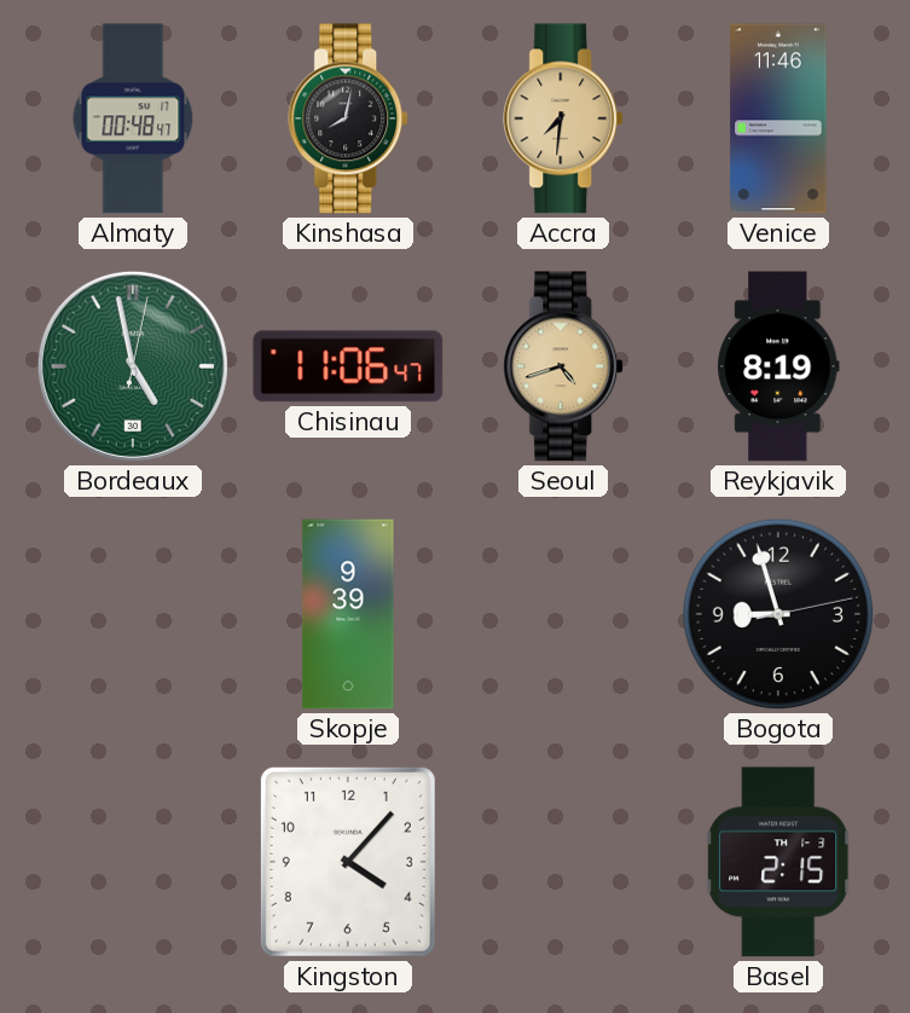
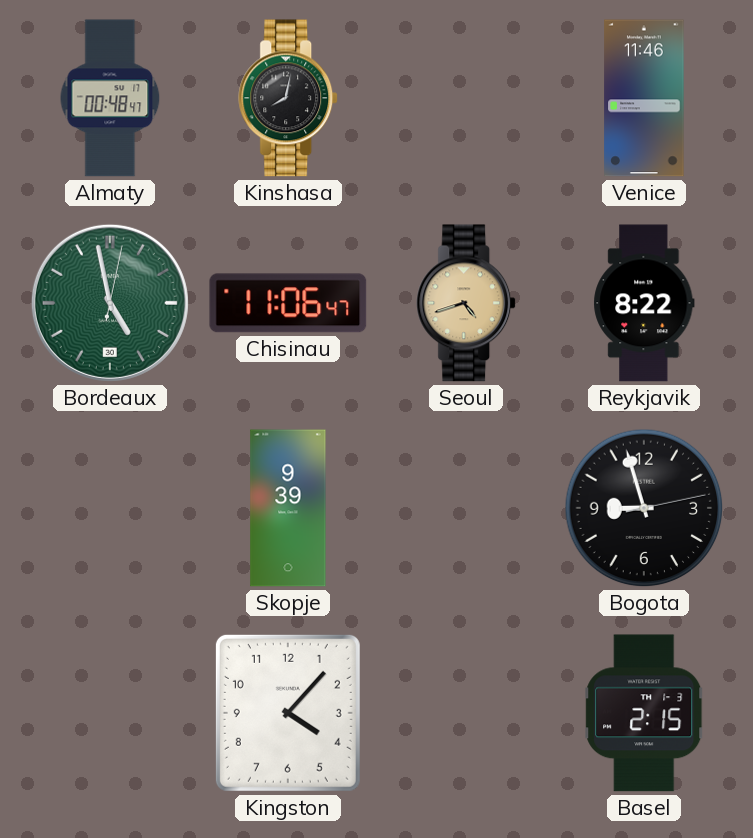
Accra: 7:31 -> none (564, 118)
Reykjavik: 8:19 -> 8:22 (644, 303)
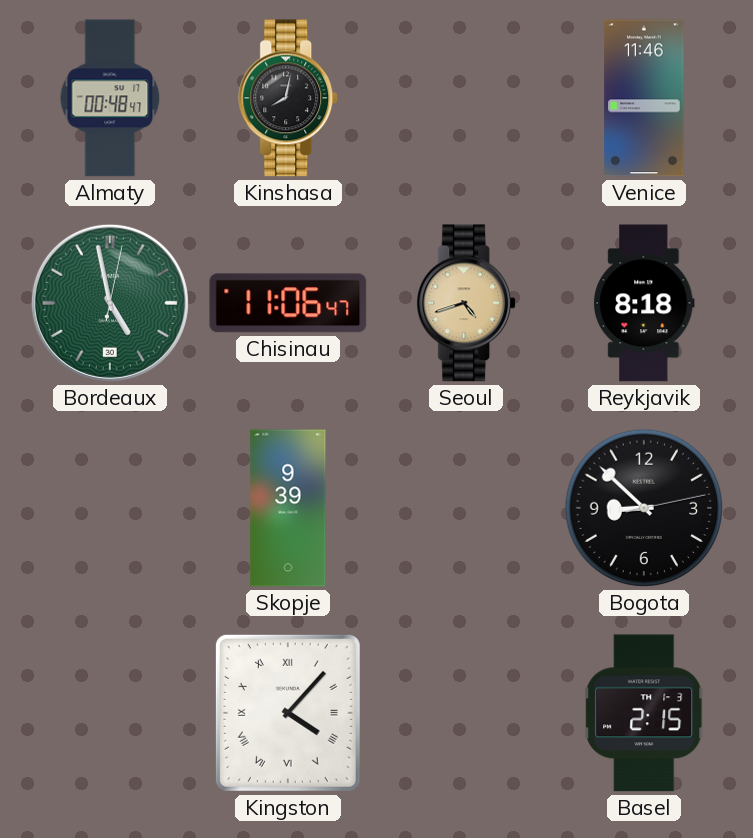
Reykjavik: 8:22 -> 8:18 (644, 303)
Bogota: 8:57 -> 8:52 (644, 508)
Kingston numerals: Arabic -> Roman (288, 713)
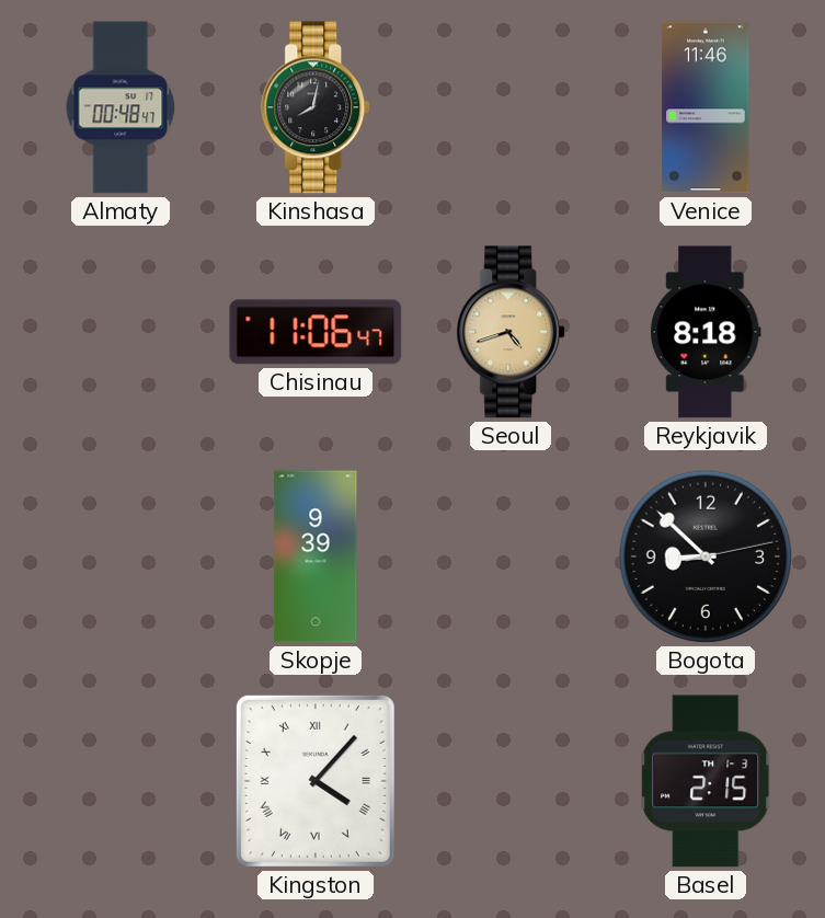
Bordeaux: 4:58 -> none (110, 303)
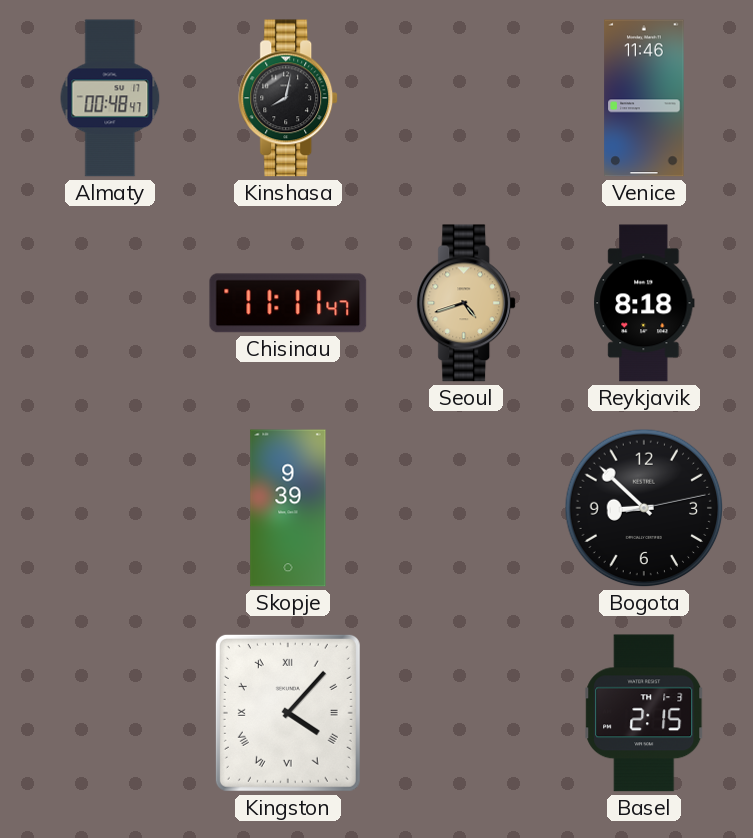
Chisinau: 11:06 -> 11:11 (288, 303)
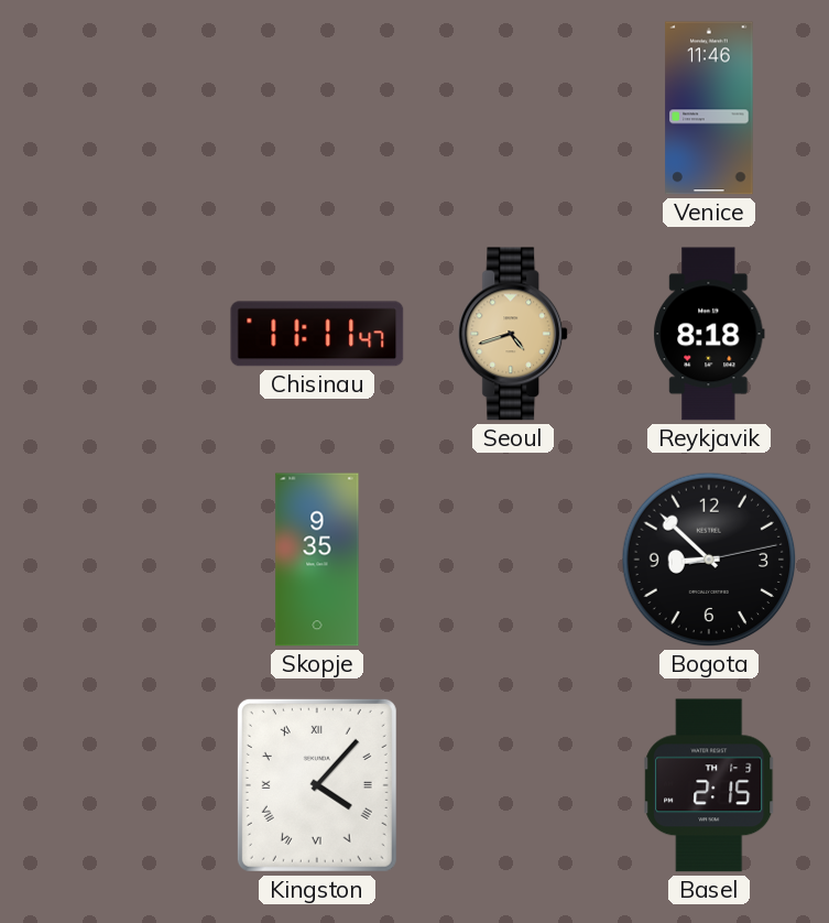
Almaty: 00:48 -> none (110, 98)
Kinshasa: 8:02 -> none (289, 98)
Skopje: 9:39 -> 9:35 (317, 560)
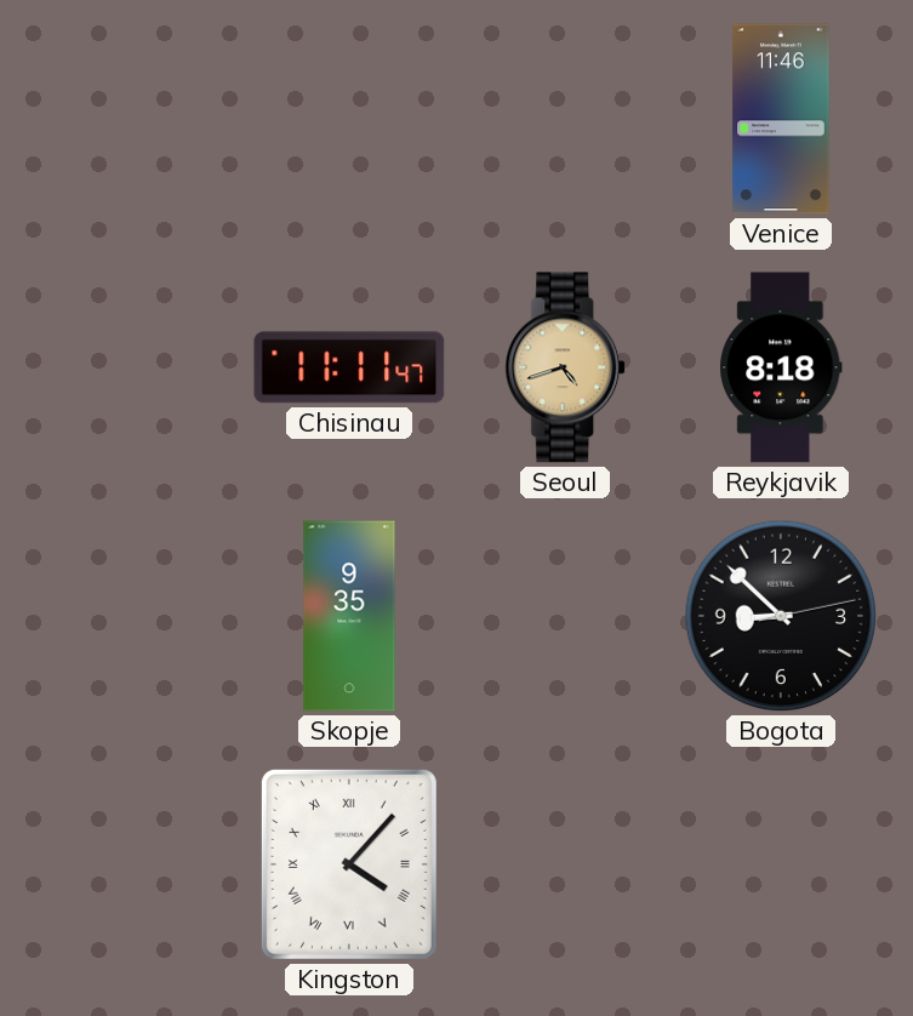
Basel: 2:15 -> none (709, 785)
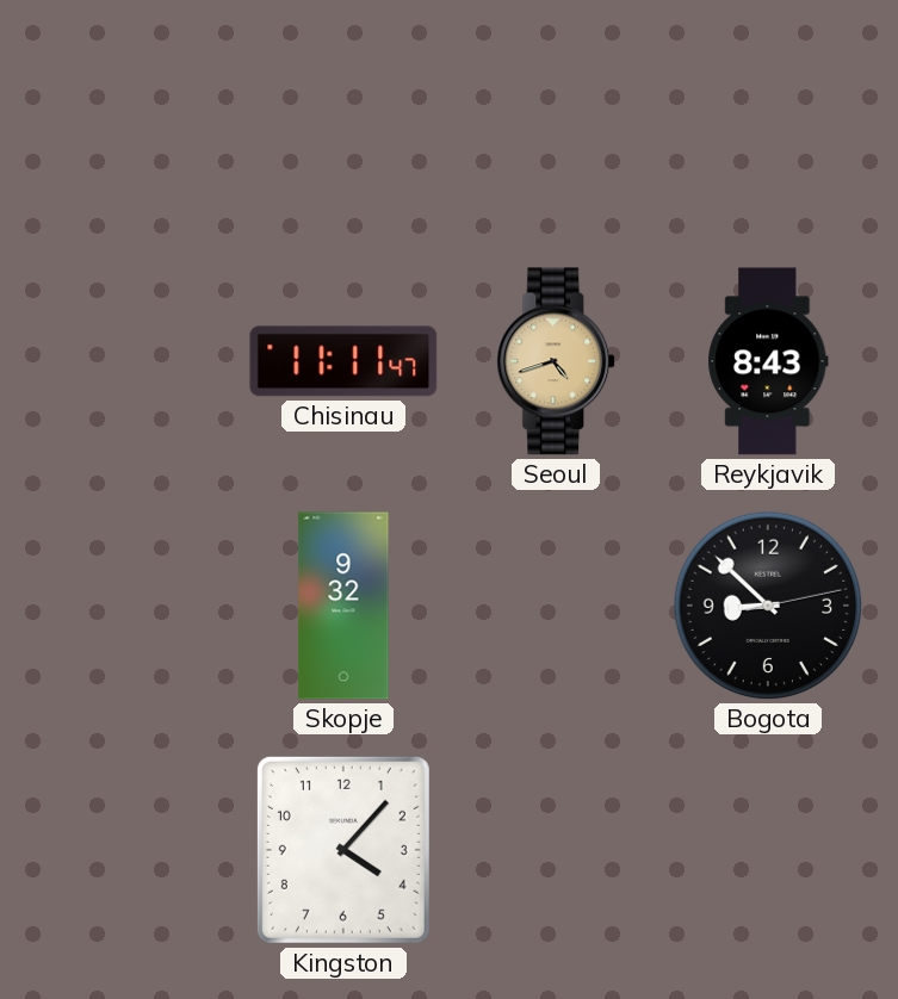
Venice: 11:46 -> none (781, 119)
Reykjavik: 8:18 -> 8:43 (768, 361)
Skopje: 9:35 -> 9:32 (343, 606)
Kingston numerals: Roman -> Arabic (343, 850)
